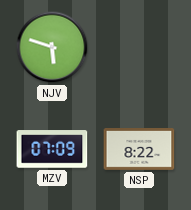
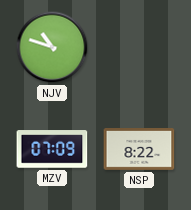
NJV: 5:48 -> 10:48 (52, 47)
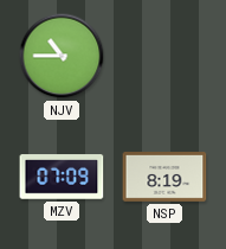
NJV: 10:48 -> 10:45 (62, 56)
NSP: 8:22 -> 8:19 (164, 178)
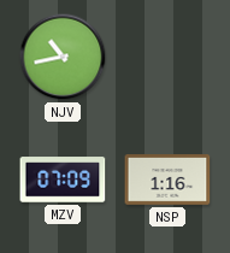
NJV: 10:45 -> 10:43 (63, 57)
NSP: 8:19 -> 1:16 (167, 181)
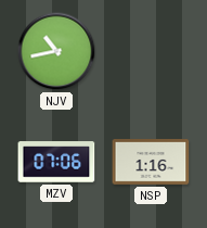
MZV: 07:09 -> 07:06 (56, 162)
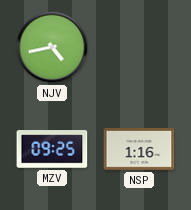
NJV: 10:43 -> 4:43 (52, 47)
MZV: 07:06 -> 09:25 (52, 149)
